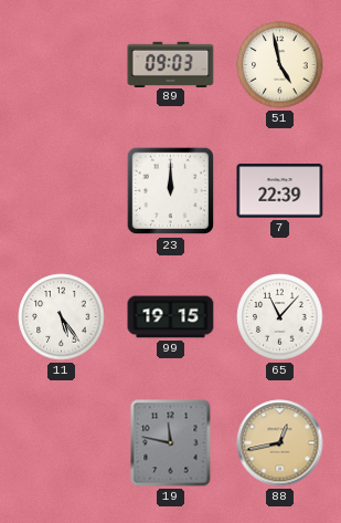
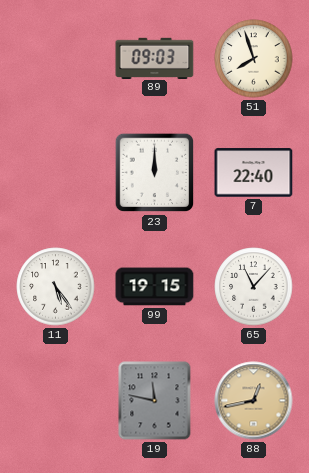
51: 4:58 -> 7:57 (254, 59)
7: 22:39 -> 22:40 (254, 173)
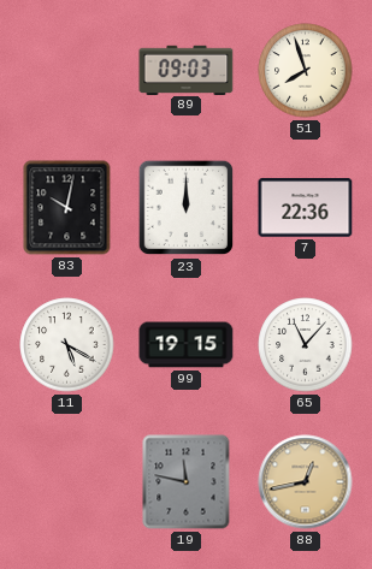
83: none -> 10:02 (67, 208)
7: 22:40 -> 22:36 (306, 208)
11: 5:24 -> 5:20 (67, 345)
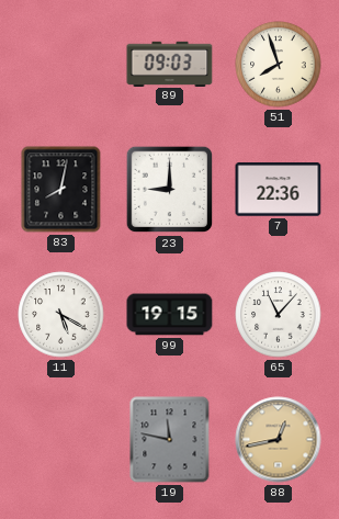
83: 10:02 -> 8:02 (61, 190)
23: 12:00 -> 9:00 (170, 190)
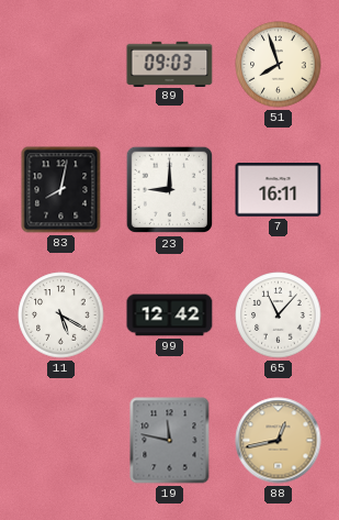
7: 22:36 -> 16:11 (279, 190)
99: 19:15 -> 12:42 (170, 316)
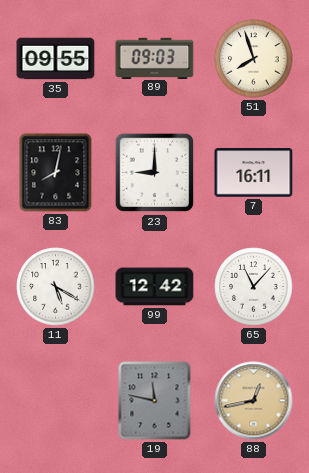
35: none -> 09:55 (56, 59)
